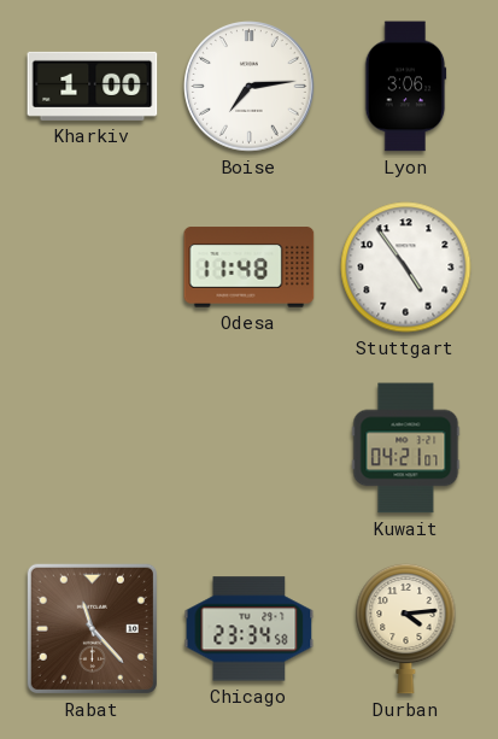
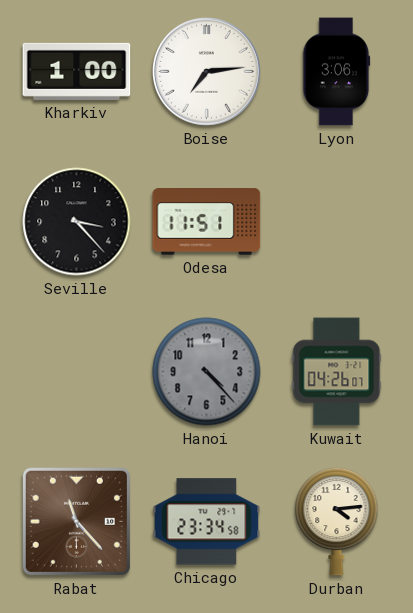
Seville: none -> 3:23 (77, 222)
Odesa: 11:48 -> 11:51 (207, 222)
Stuttgart: 4:54 -> none (406, 268)
Hanoi: none -> 4:23 (207, 372)
Kuwait: 04:21 -> 04:26 (337, 372)
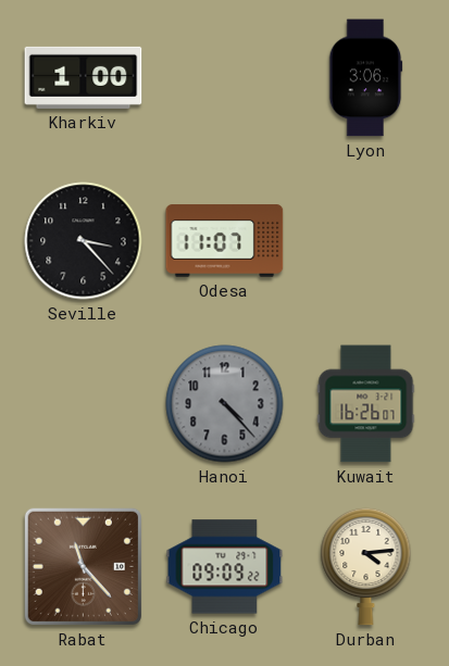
Boise: 7:14 -> none (207, 72)
Odesa: 11:51 -> 11:07 (225, 241)
Kuwait: 04:26 -> 16:26 (366, 404)
Chicago: 23:34 -> 09:09 (225, 567)
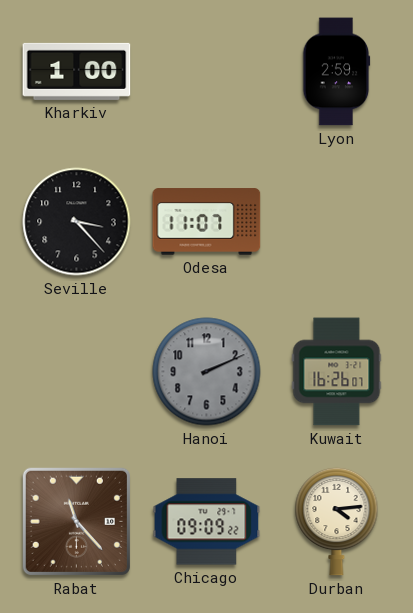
Lyon: 3:06 -> 2:59 (336, 72)
Hanoi: 4:23 -> 2:11 (207, 372)
